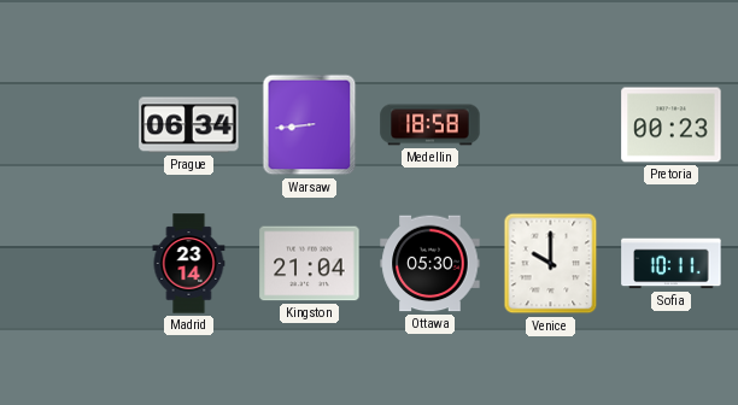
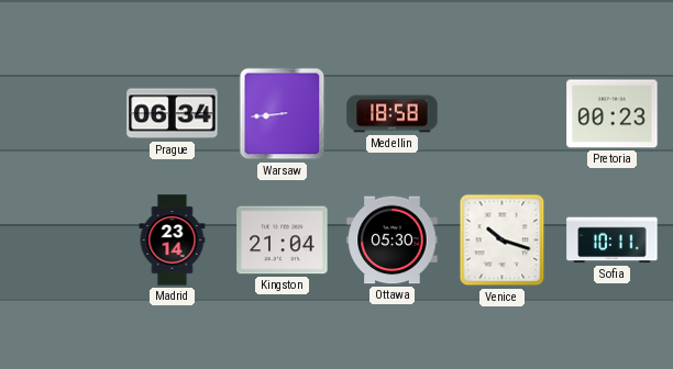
Venice: 10:00 -> 10:18 (503, 241)
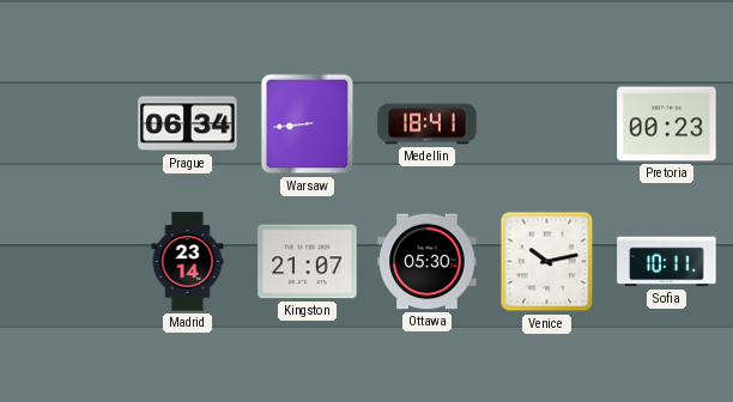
Medellin: 18:58 -> 18:41 (428, 124)
Kingston: 21:04 -> 21:07 (308, 262)
Venice: 10:18 -> 10:13 (547, 262)
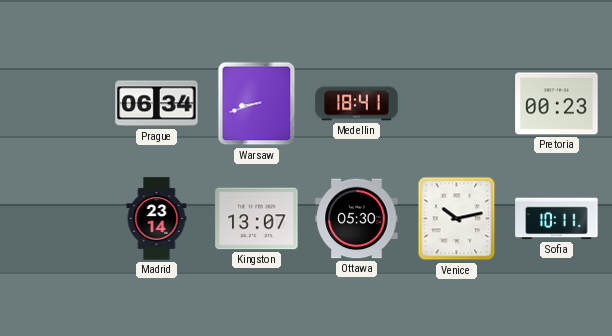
Warsaw: 8:44 -> 8:42 (257, 104)
Kingston: 21:07 -> 13:07 (257, 219)
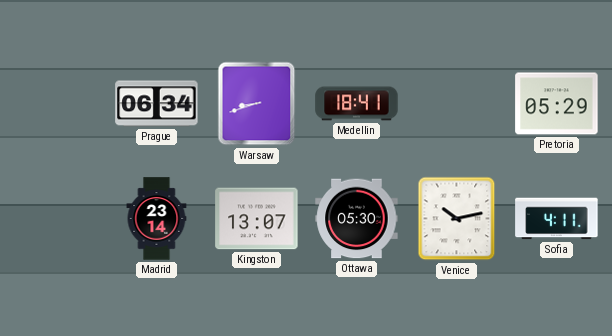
Pretoria: 00:23 -> 05:29 (557, 104)
Sofia: 10:11 -> 4:11 (557, 219)
